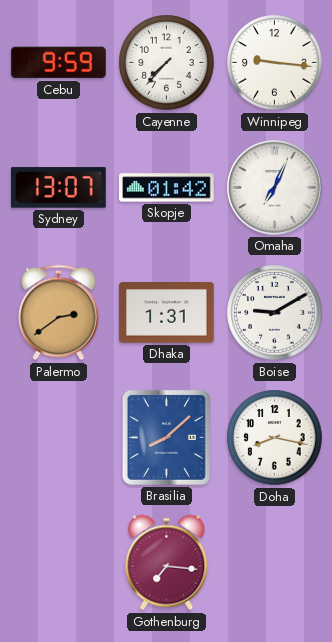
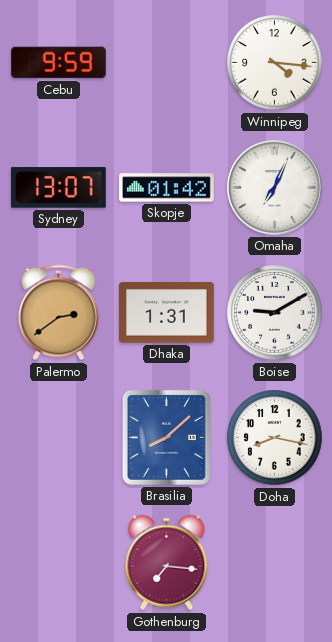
Cayenne: 7:37 -> none (167, 63)
Winnipeg: 9:16 -> 4:16 (275, 63)
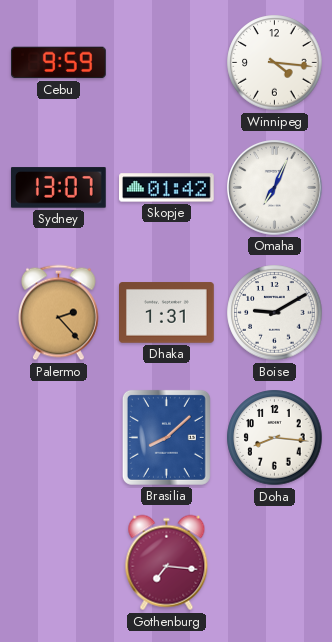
Palermo: 2:39 -> 2:23 (59, 313)
Doha: 8:17 -> 8:16 (275, 438)
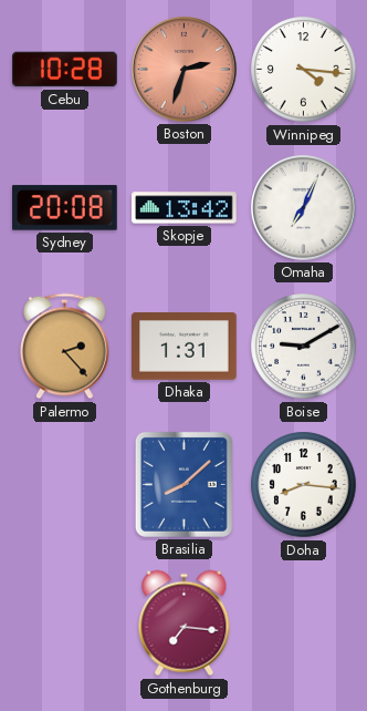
Cebu: 9:59 -> 10:28 (65, 70)
Boston: none -> 2:33 (185, 70)
Sydney: 13:07 -> 20:08 (65, 208)
Skopje: 01:42 -> 13:42 (185, 208)
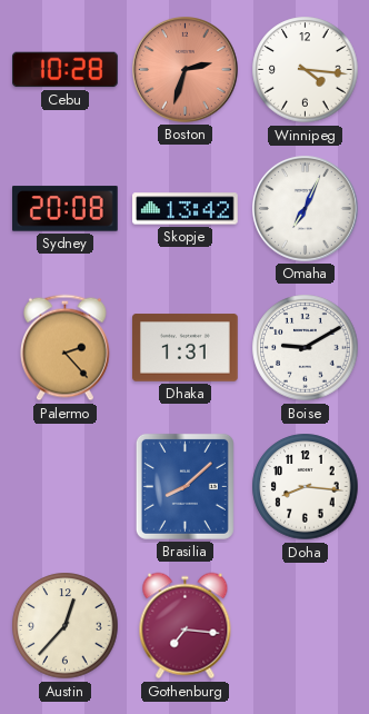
Austin: none -> 12:37 (66, 626)
